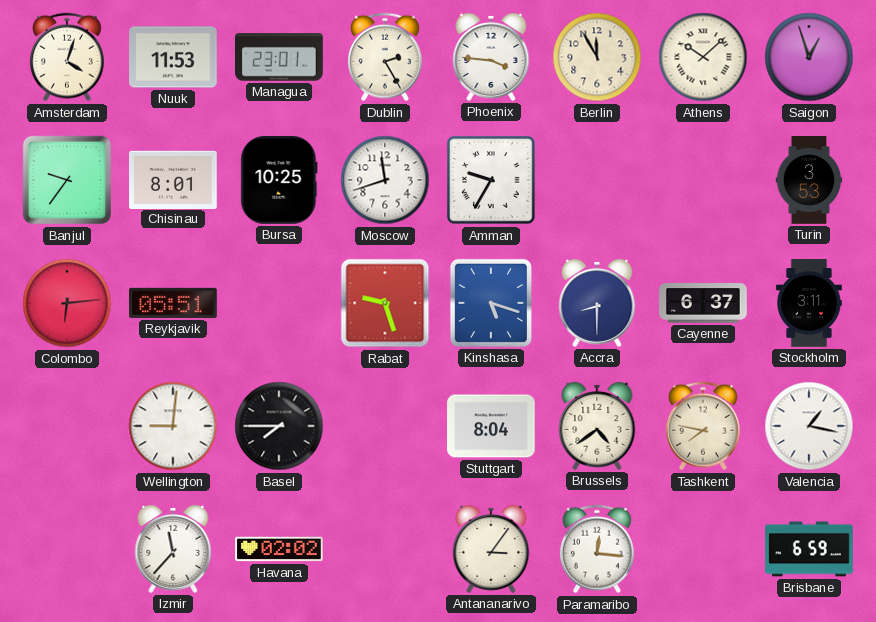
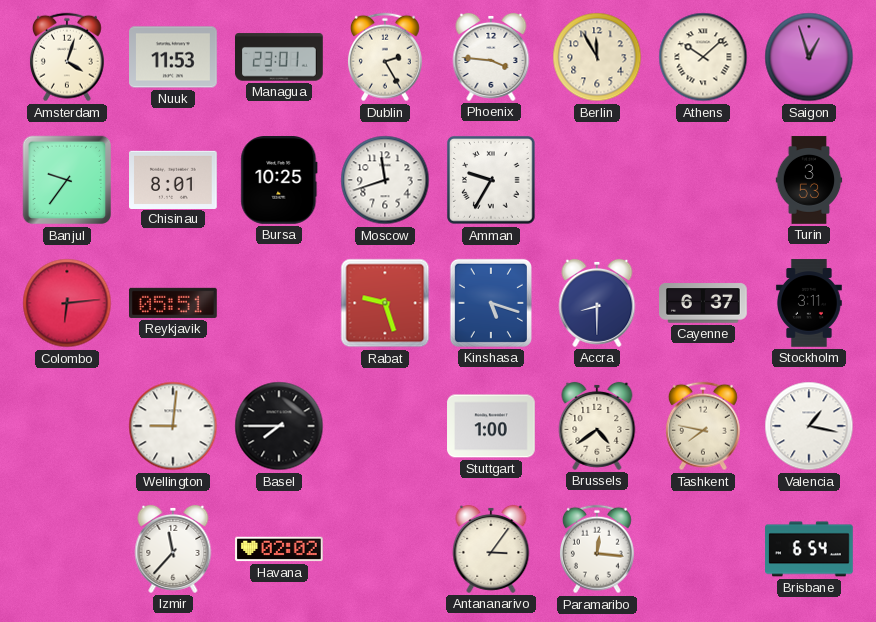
Stuttgart: 8:04 -> 1:00 (491, 426)
Brisbane: 6:59 -> 6:54 (809, 549)
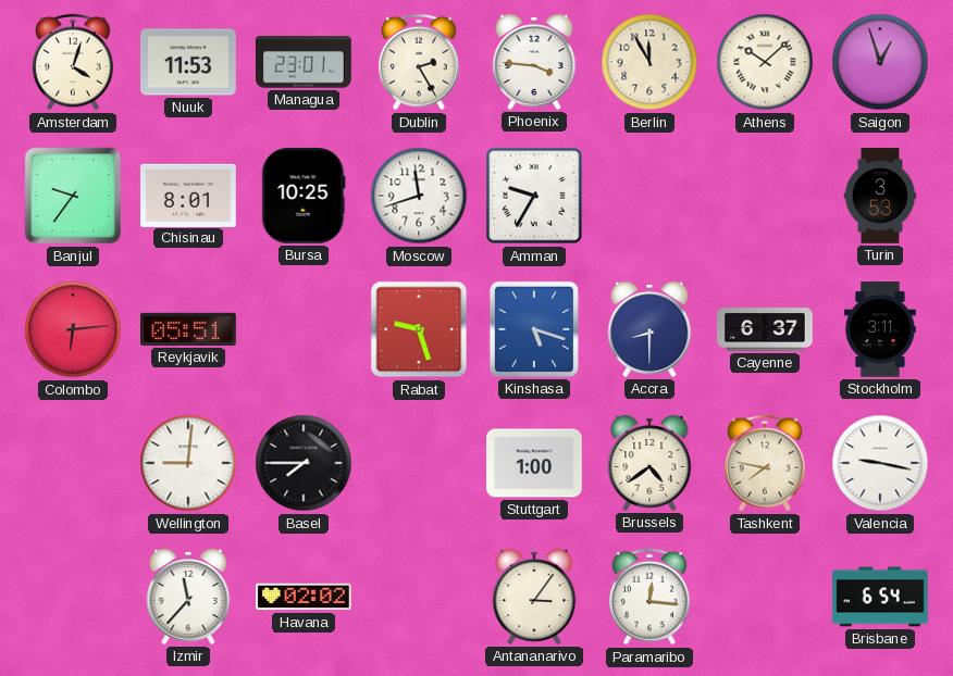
Valencia: 1:17 -> 9:17 (880, 463)
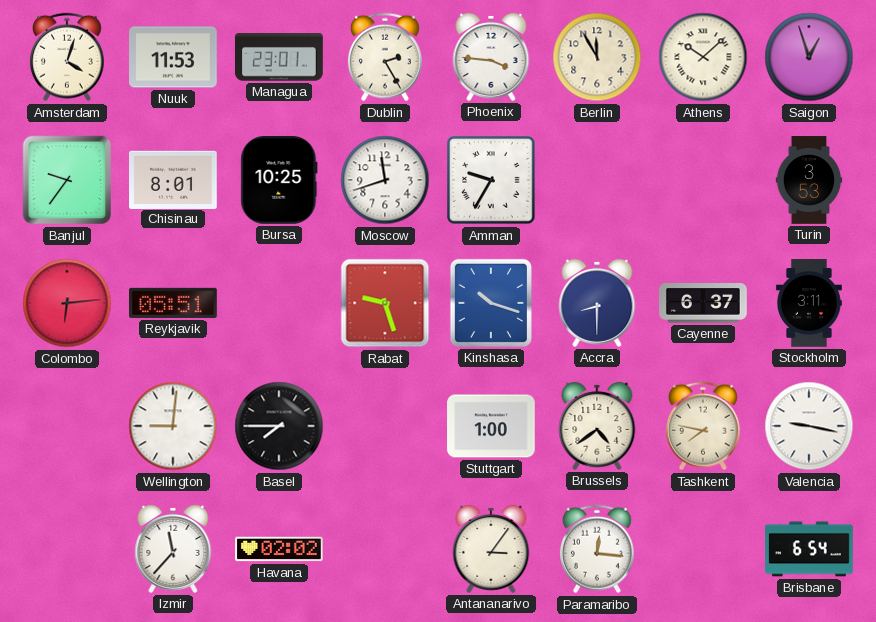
Kinshasa: 5:18 -> 10:18 (491, 303)
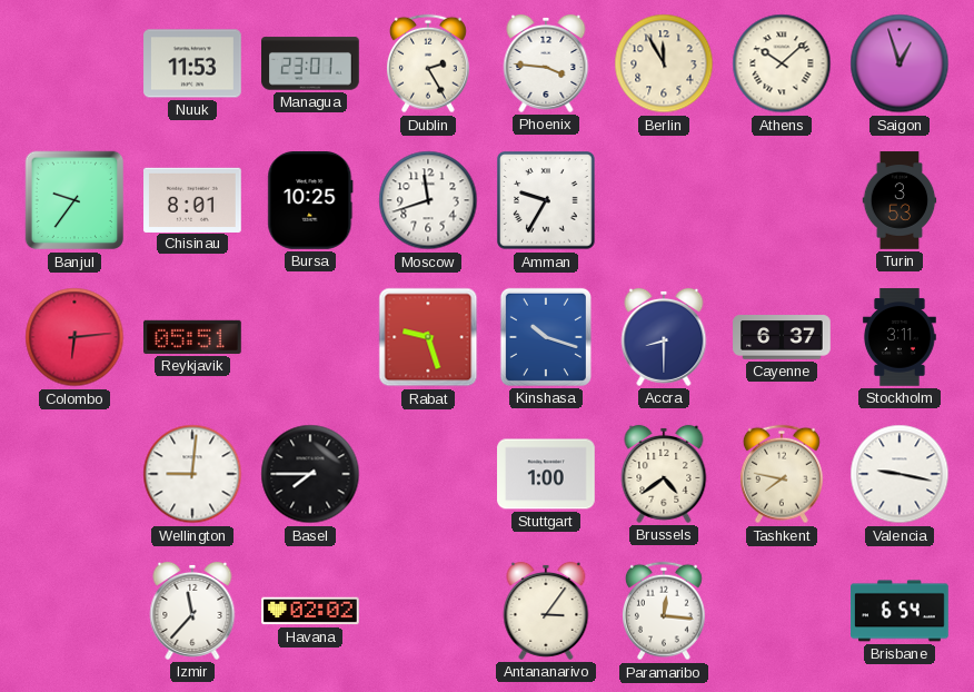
Amsterdam: 4:03 -> none (67, 57)
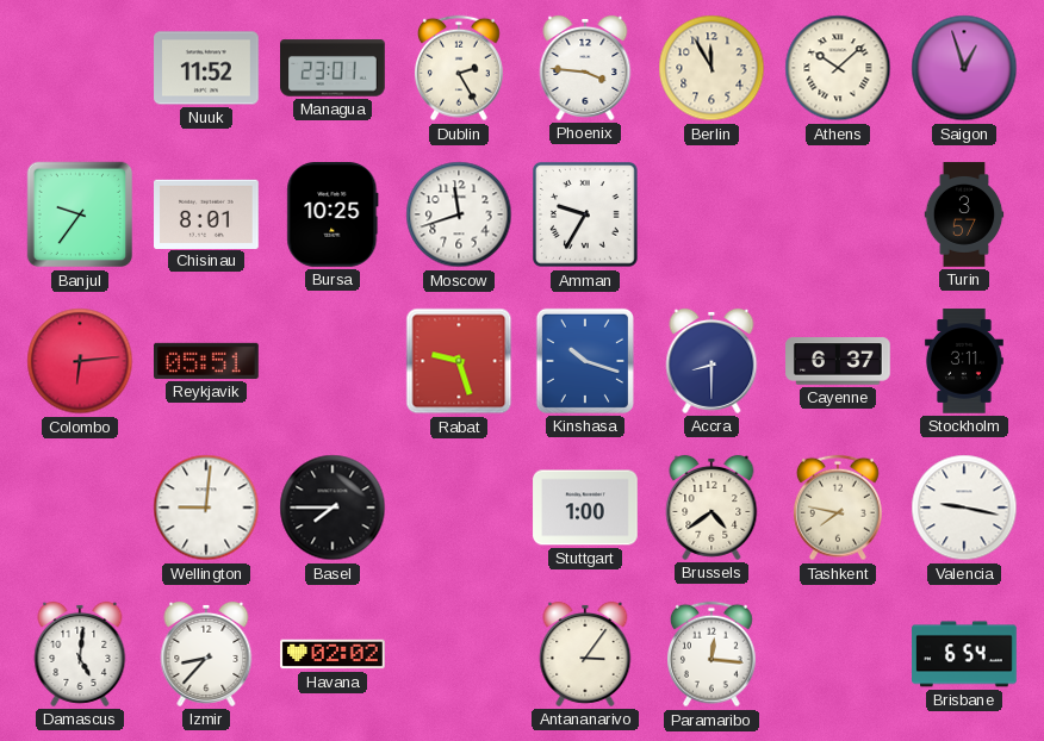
Nuuk: 11:53 -> 11:52 (206, 68)
Turin: 3:53 -> 3:57 (964, 214)
Damascus: none -> 5:01 (80, 654)
Izmir: 11:37 -> 8:37 (206, 654)
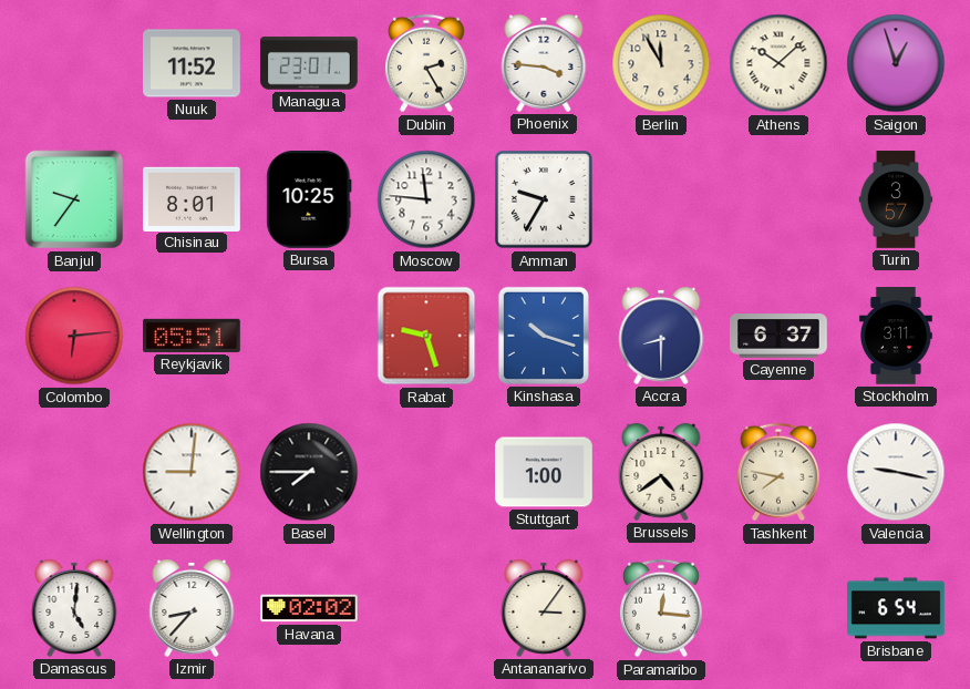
Moscow: 11:42 -> 11:46 (426, 199)
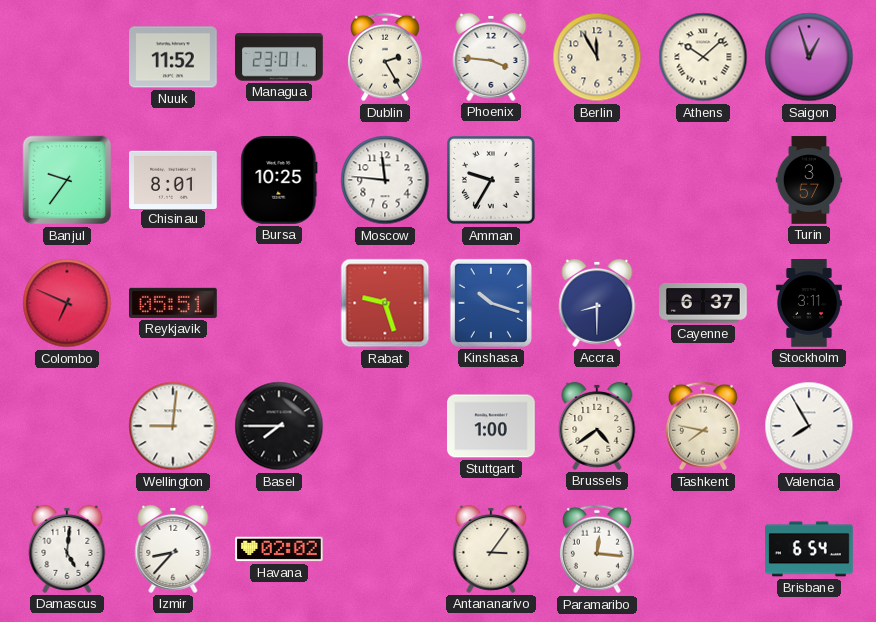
Colombo: 6:14 -> 6:49 (67, 303)
Valencia: 9:17 -> 7:55 (809, 426)
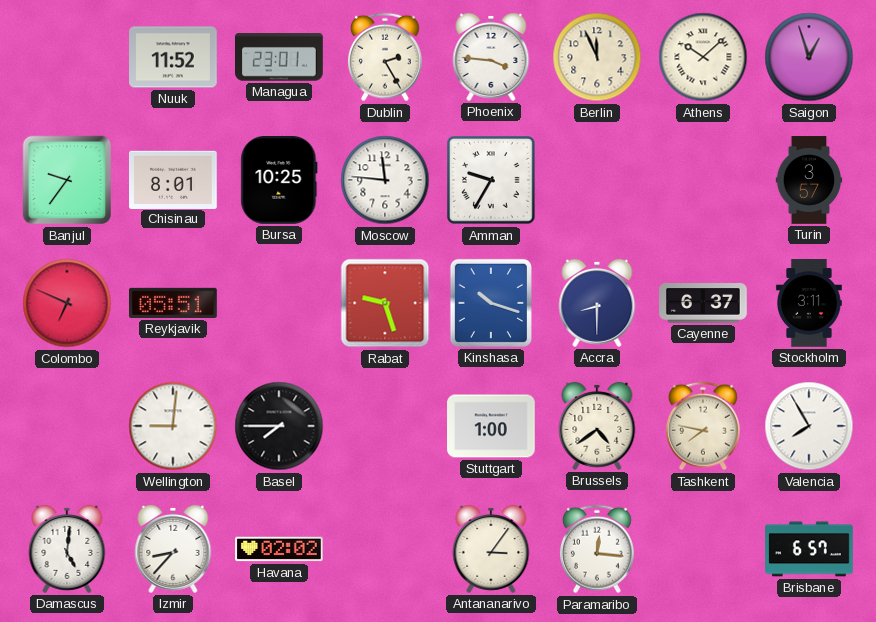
Berlin: 11:55 -> 11:56 (597, 57)
Brisbane: 6:54 -> 6:57 (809, 549)
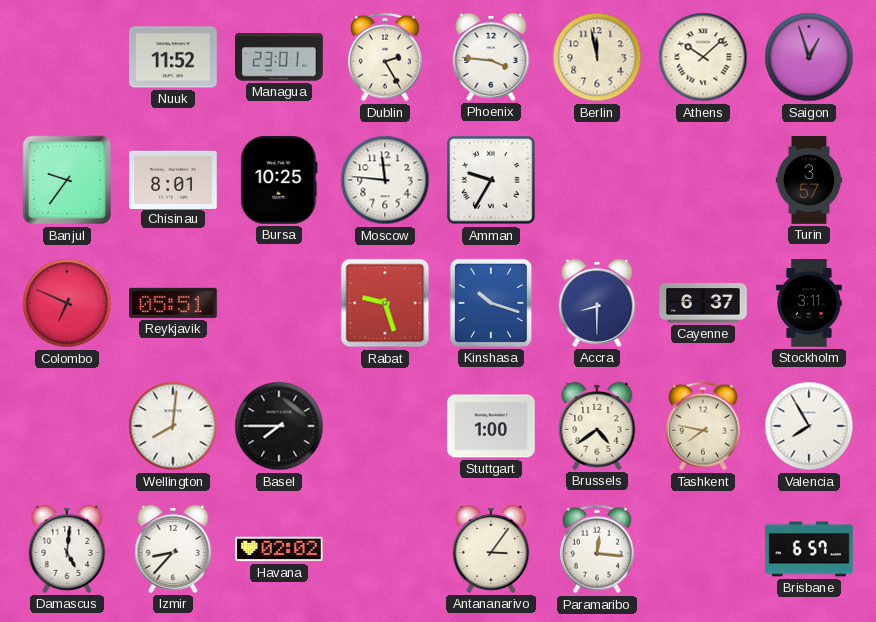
Berlin: 11:56 -> 11:58 (597, 57)
Wellington: 9:01 -> 8:01 (173, 426)
